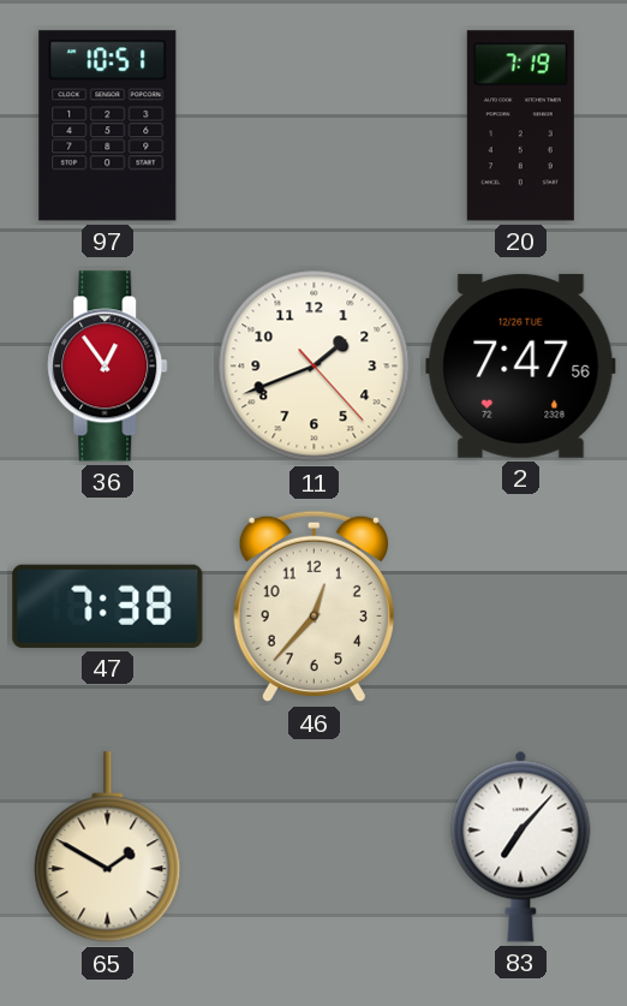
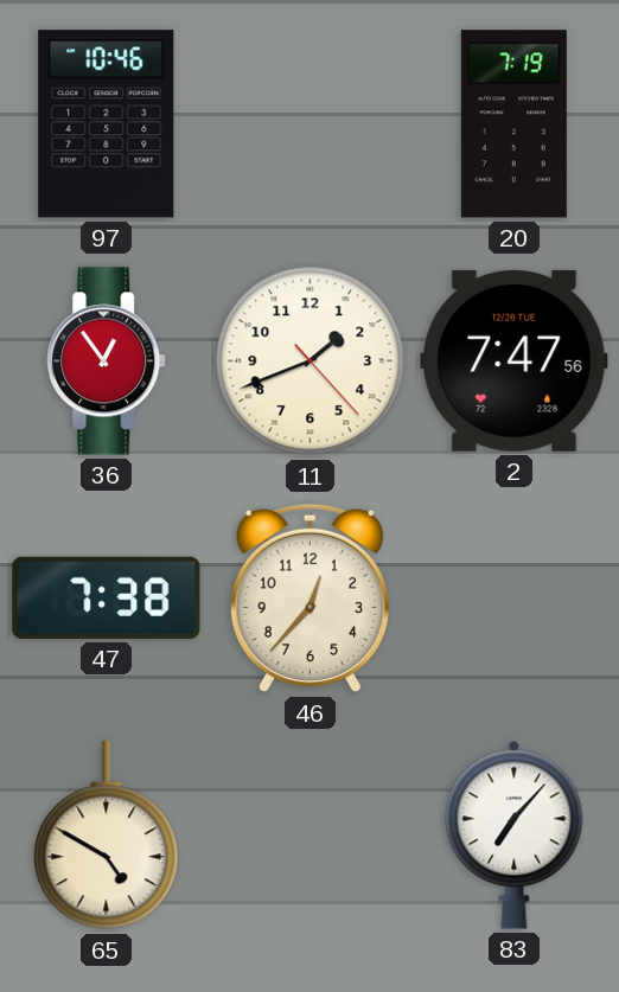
97: 10:51 -> 10:46 (107, 124)
65: 1:50 -> 4:50 (107, 836)
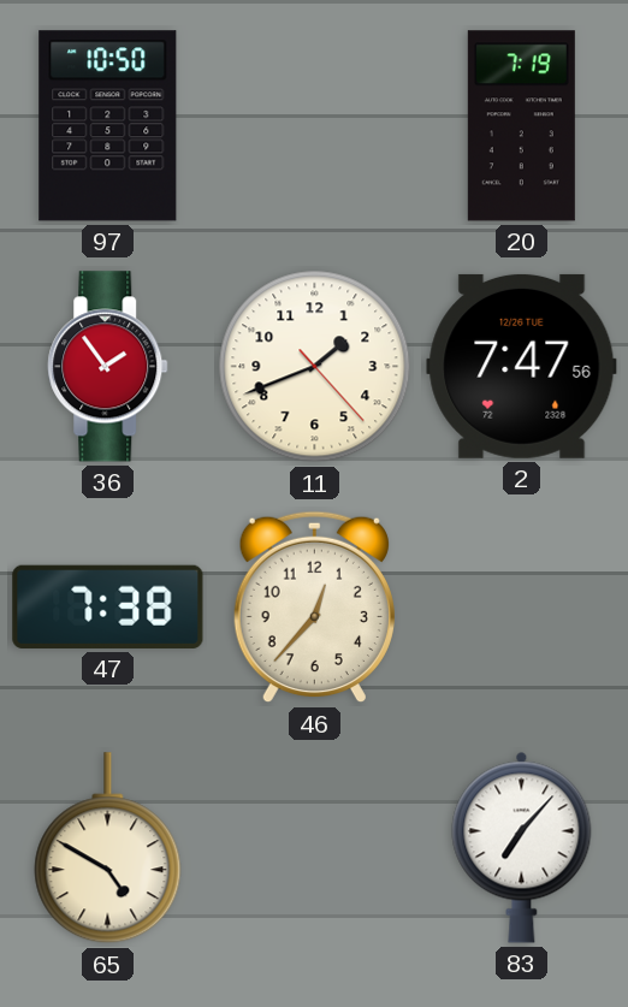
97: 10:46 -> 10:50 (108, 126)
36: 12:54 -> 1:54 (108, 367)
